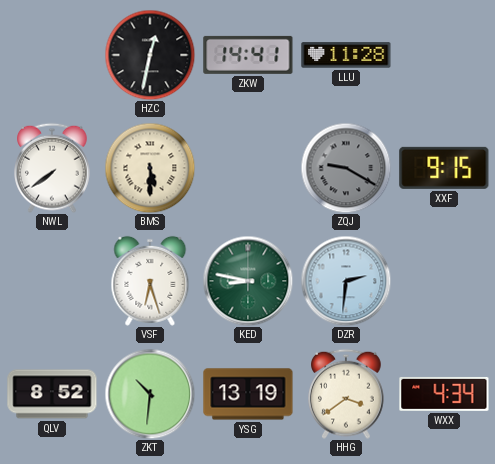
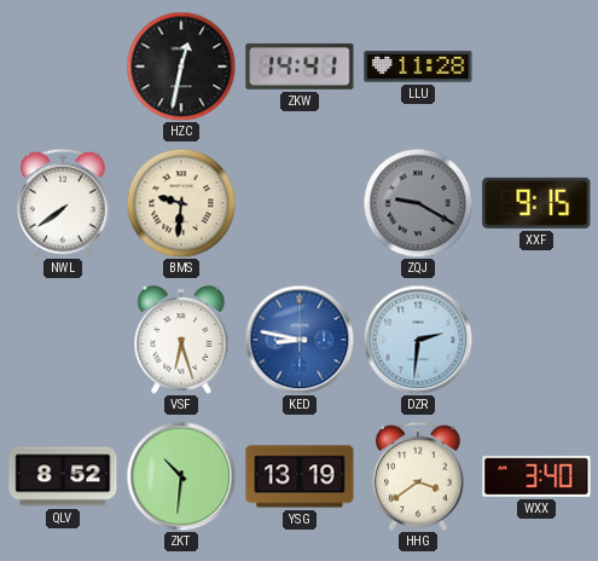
BMS: 5:30 -> 9:31 (181, 203)
KED dial: green -> blue (300, 340)
WXX: 4:34 -> 3:40 (536, 476)
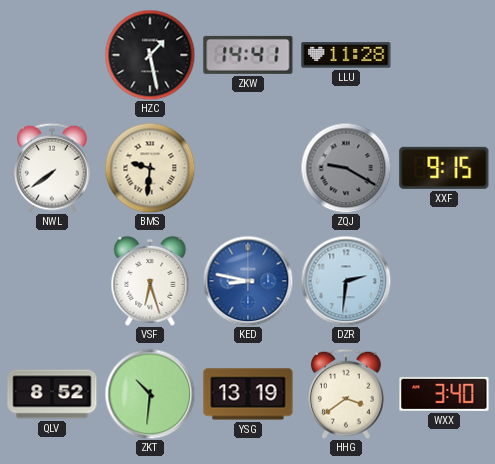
HZC: 12:32 -> 1:28 (150, 55)
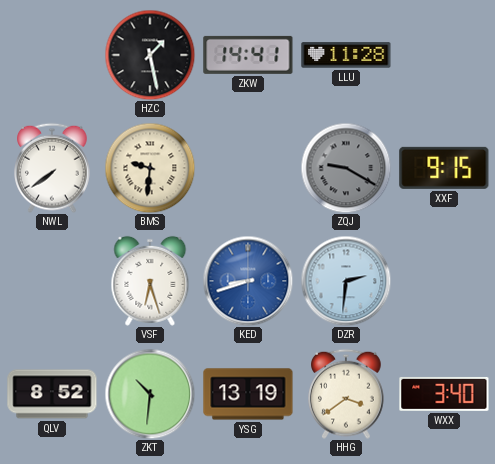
KED: 8:47 -> 8:42 (248, 281)
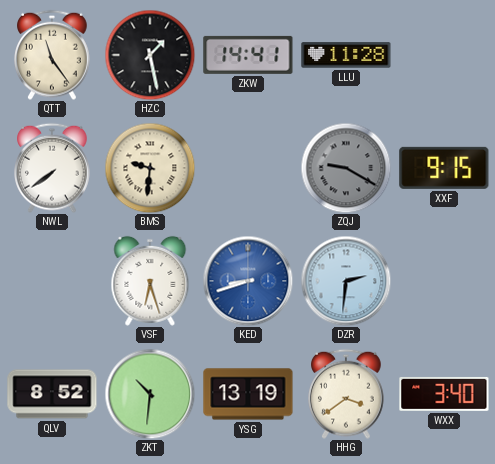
QTT: none -> 11:24 (53, 55)
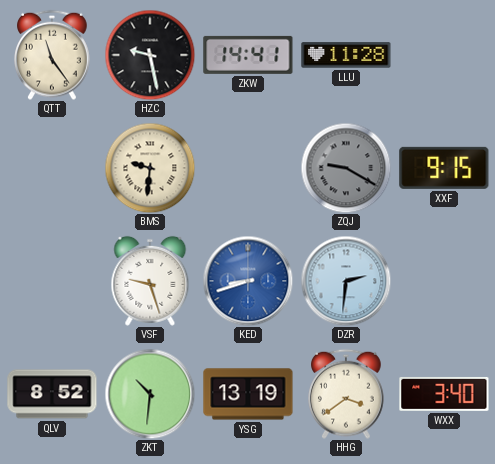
HZC: 1:28 -> 9:28 (150, 55)
NWL: 7:39 -> none (53, 168)
VSF: 6:27 -> 9:27 (150, 281)
